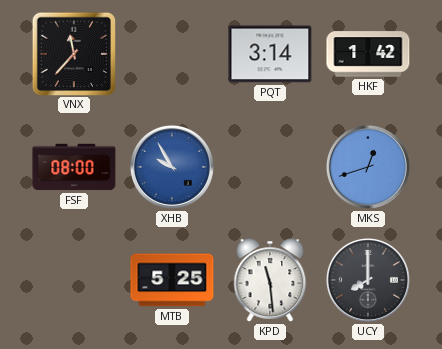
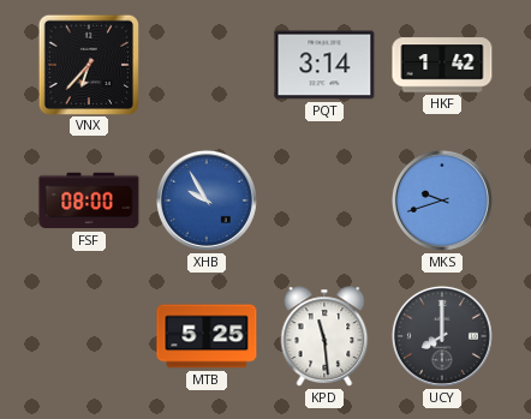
VNX: 11:37 -> 6:37 (89, 64)
MKS: 12:42 -> 9:42 (442, 200)
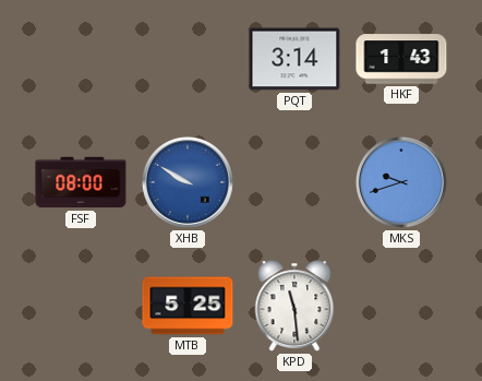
VNX: 6:37 -> none (89, 64)
HKF: 1:42 -> 1:43 (401, 59)
XHB: 9:55 -> 9:50 (188, 182)
UCY: 8:00 -> none (442, 336)
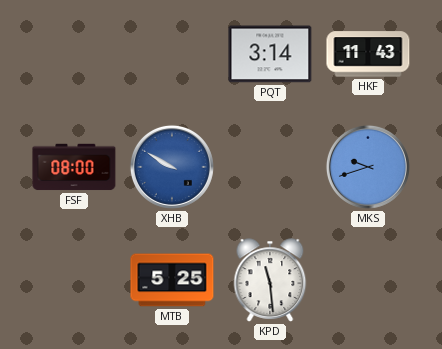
HKF: 1:43 -> 11:43 (368, 54)
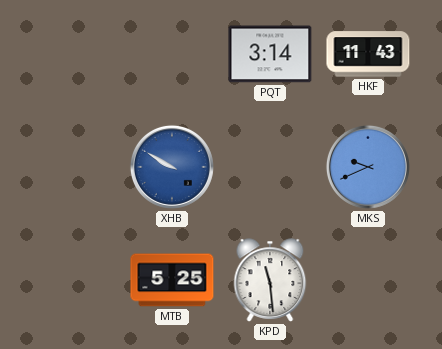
FSF: 08:00 -> none (74, 167)
MKS: 9:42 -> 9:41 (368, 167)
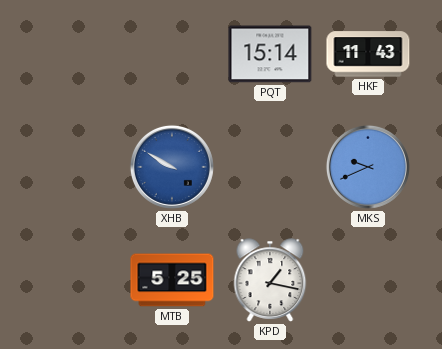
PQT: 3:14 -> 15:14 (270, 54)
KPD: 11:29 -> 1:17 (270, 280)
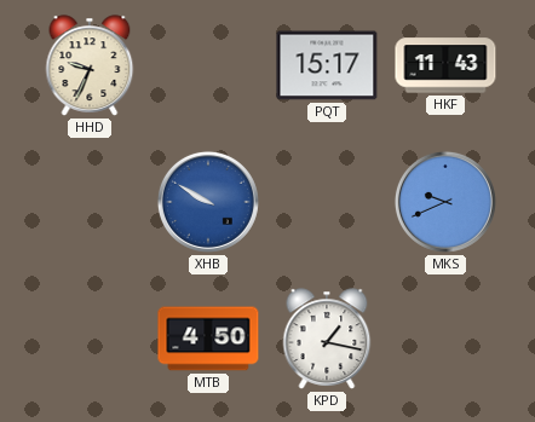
HHD: none -> 9:34 (90, 65)
PQT: 15:14 -> 15:17 (327, 65)
MTB: 5:25 -> 4:50 (208, 339)
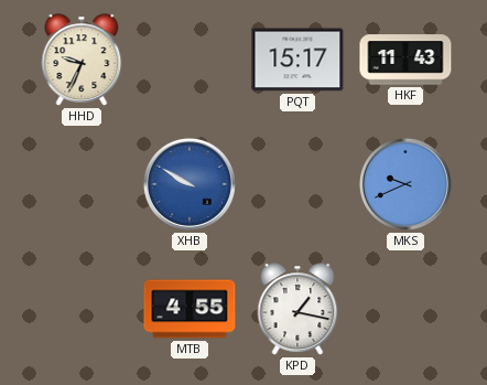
MTB: 4:50 -> 4:55 (190, 309)
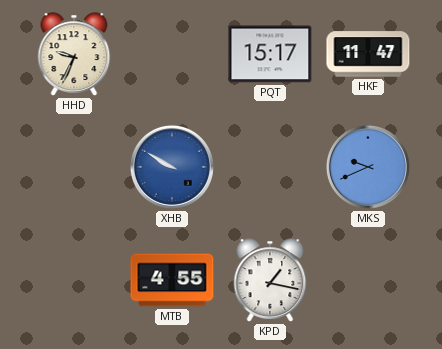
HKF: 11:43 -> 11:47 (368, 54)
